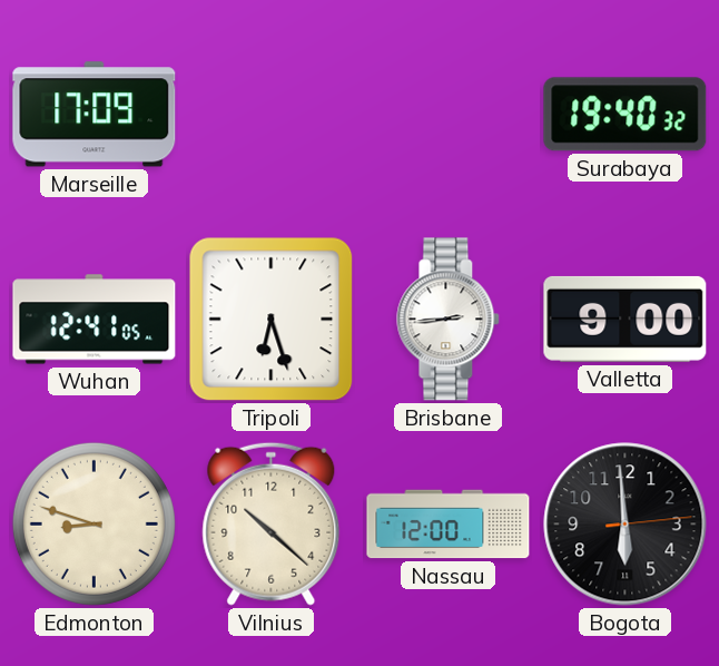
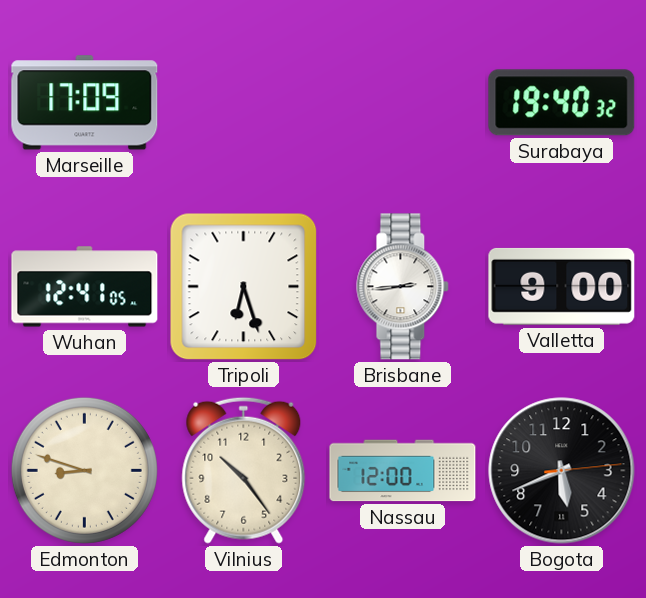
Vilnius: 10:22 -> 10:24 (244, 470)
Bogota: 5:59 -> 5:41 (562, 471)
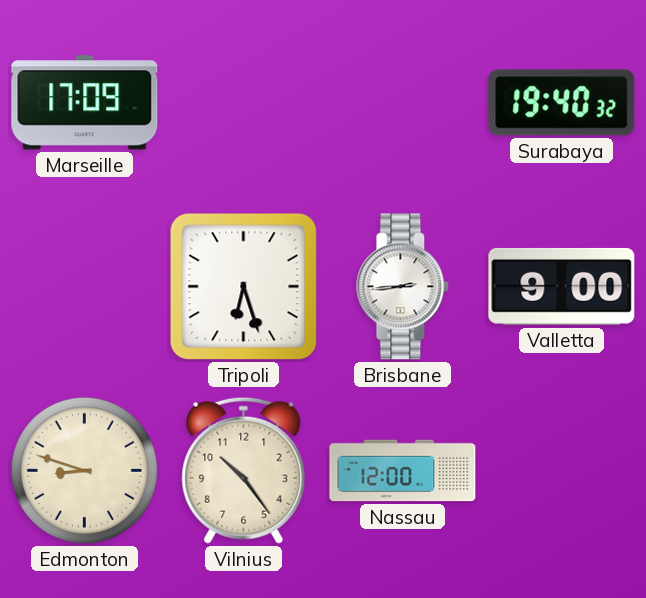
Wuhan: 12:41 -> none (85, 287)
Bogota: 5:41 -> none (562, 471)
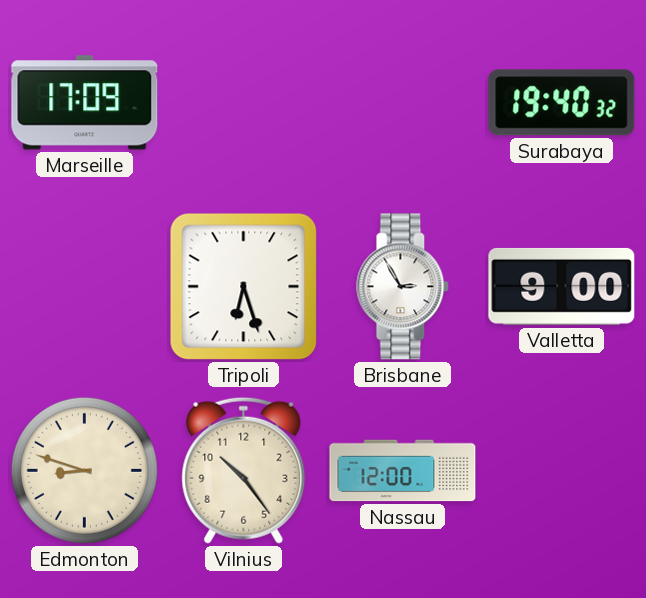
Brisbane: 2:44 -> 2:55 (403, 287)
